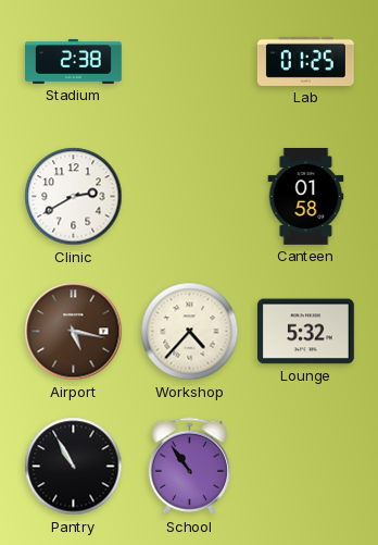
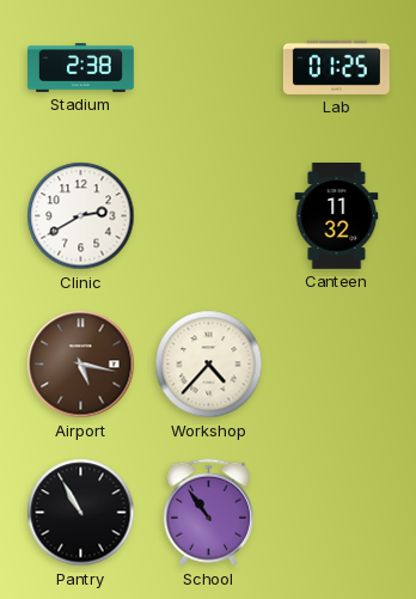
Canteen: 01:58 -> 11:32 (337, 216)
Lounge: 5:32 -> none (305, 332)
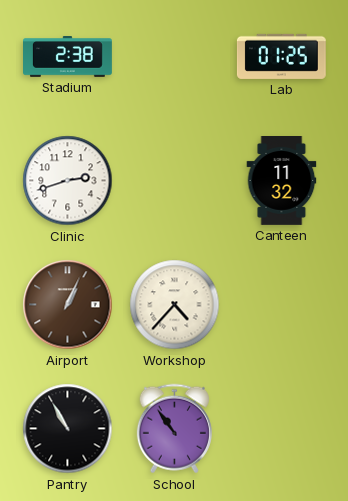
Clinic: 2:40 -> 2:42 (68, 181)
Airport: 5:17 -> 1:04 (68, 305)
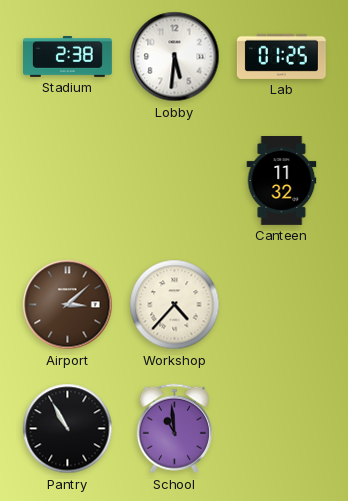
Lobby: none -> 5:31 (175, 57)
Clinic: 2:42 -> none (68, 181)
Airport: 1:04 -> 3:08 (68, 305)
School: 10:54 -> 10:59 (174, 429)
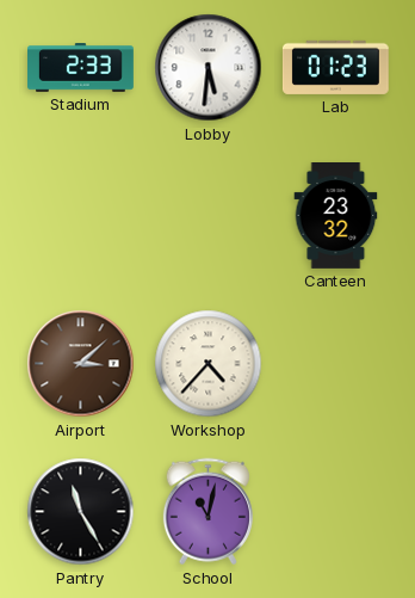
Stadium: 2:38 -> 2:33 (81, 68)
Lab: 01:25 -> 01:23 (335, 67)
Canteen: 11:32 -> 23:32 (336, 216)
Pantry: 10:55 -> 11:25 (81, 512)
School: 10:59 -> 11:02 (207, 512)
